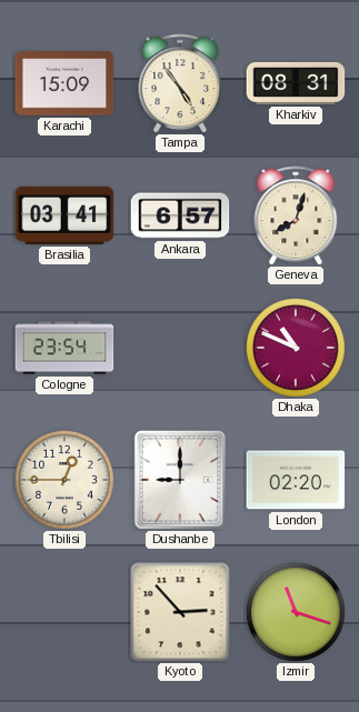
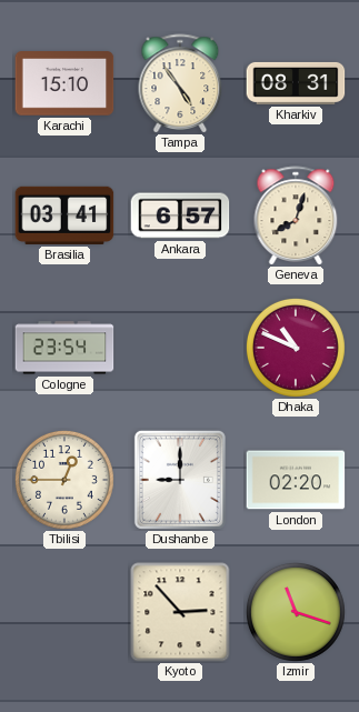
Karachi: 15:09 -> 15:10 (64, 83)
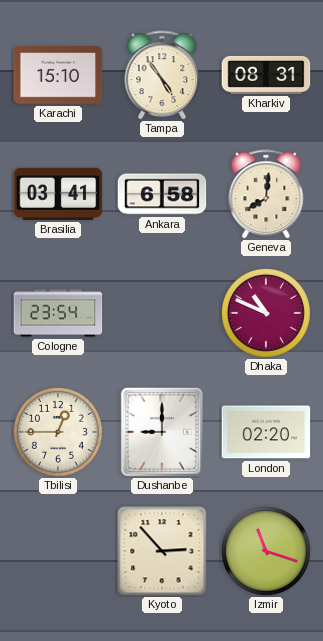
Ankara: 6:57 -> 6:58 (162, 194)
Geneva: 8:03 -> 8:01 (266, 194)
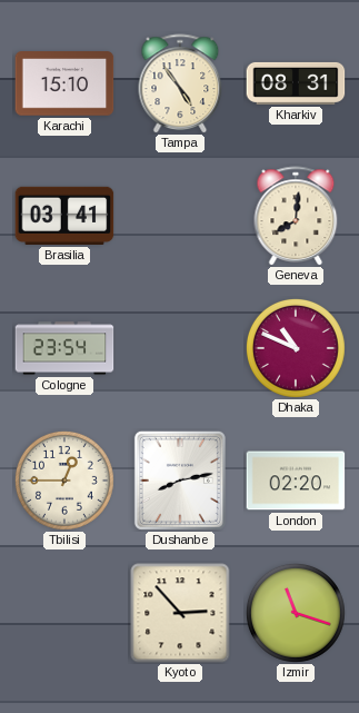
Ankara: 6:58 -> none (162, 194)
Dushanbe: 9:00 -> 8:13 (180, 481)
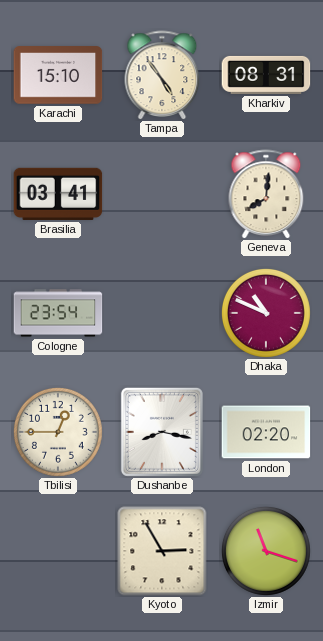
Dushanbe: 8:13 -> 8:17 (162, 432)
Kyoto: 2:53 -> 2:55 (162, 551)
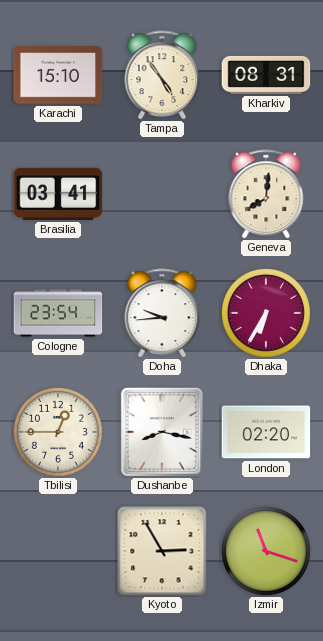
Doha: none -> 9:44 (162, 313)
Dhaka: 10:49 -> 6:35 (266, 313)
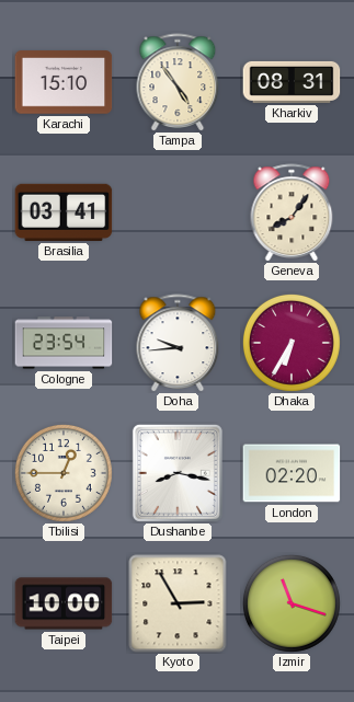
Geneva: 8:01 -> 8:06 (292, 212)
Taipei: none -> 10:00 (64, 603)
